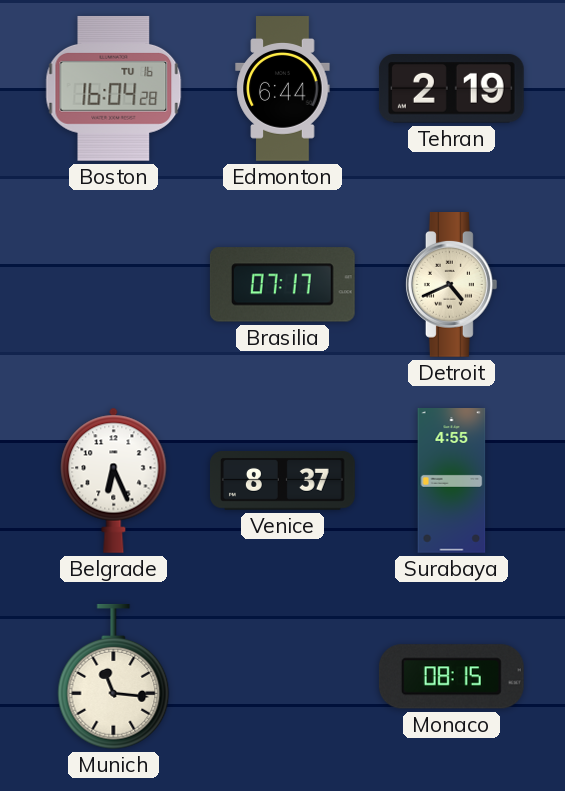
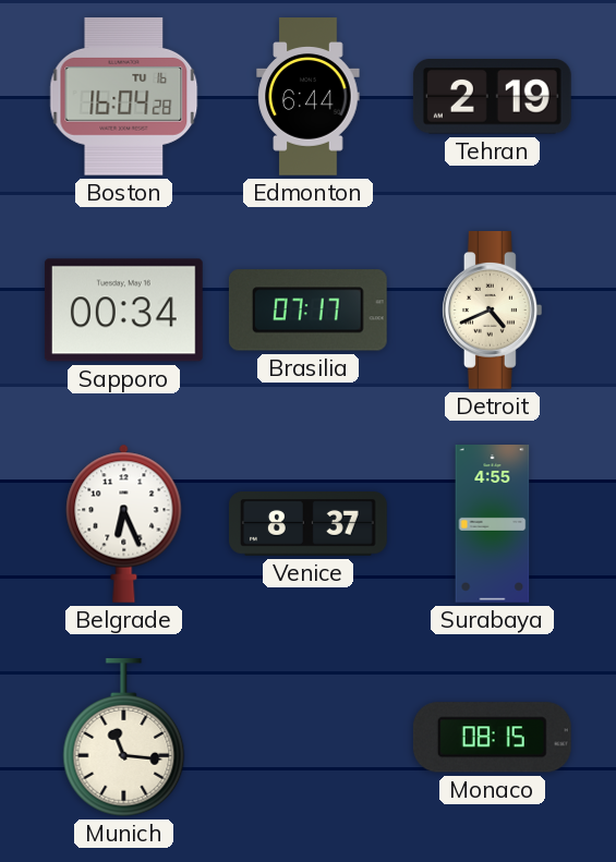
Sapporo: none -> 00:34 (123, 311)
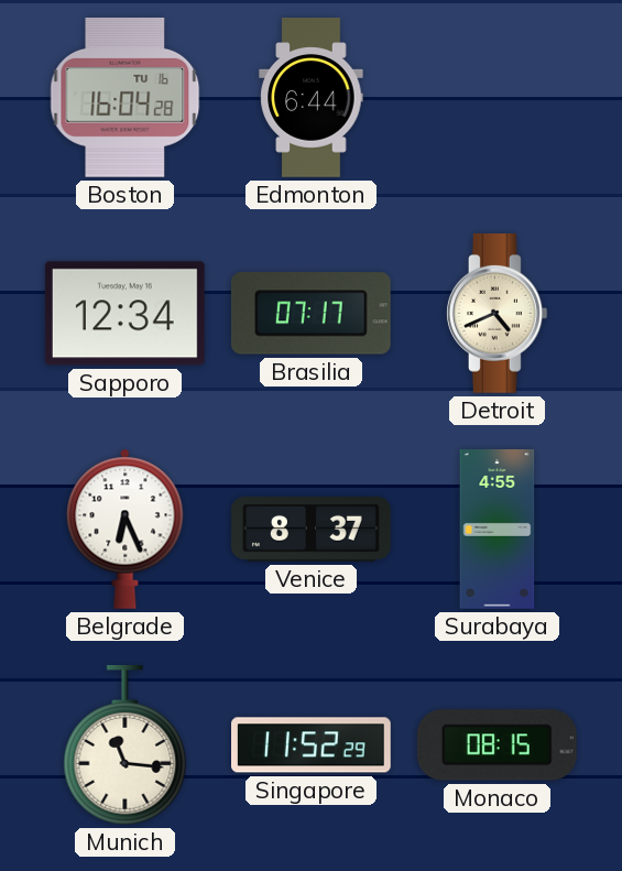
Tehran: 2:19 -> none (492, 97)
Sapporo: 00:34 -> 12:34 (124, 314)
Singapore: none -> 11:52 (312, 745)
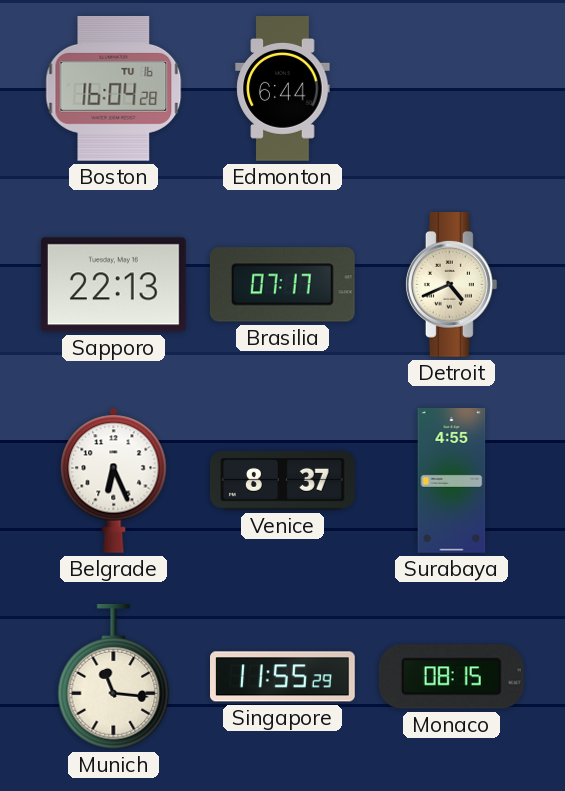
Sapporo: 12:34 -> 22:13 (113, 285)
Singapore: 11:52 -> 11:55 (283, 677)
